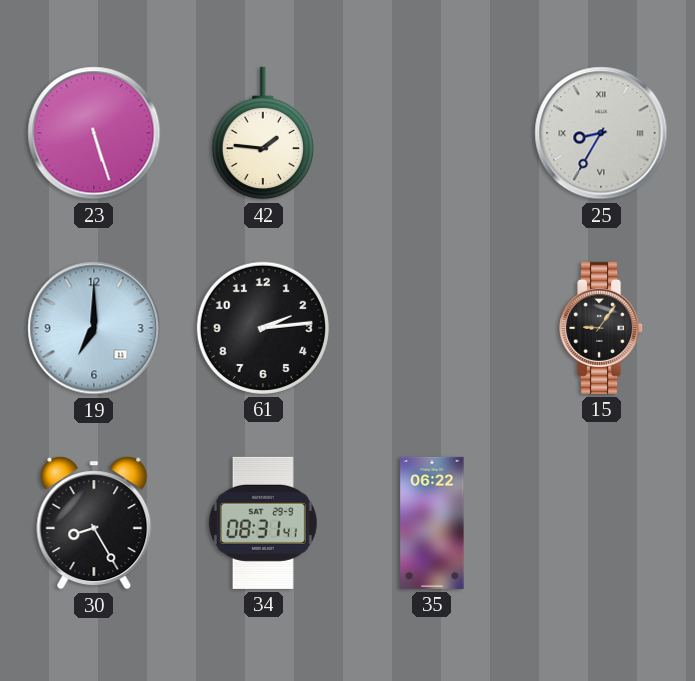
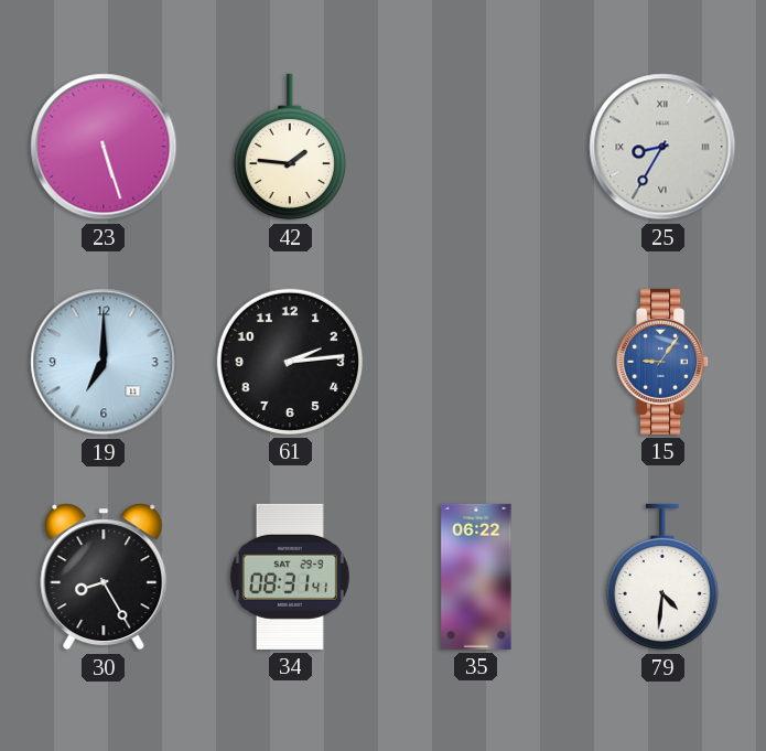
15 dial: black -> blue (663, 362)
79: none -> 4:31 (662, 577)
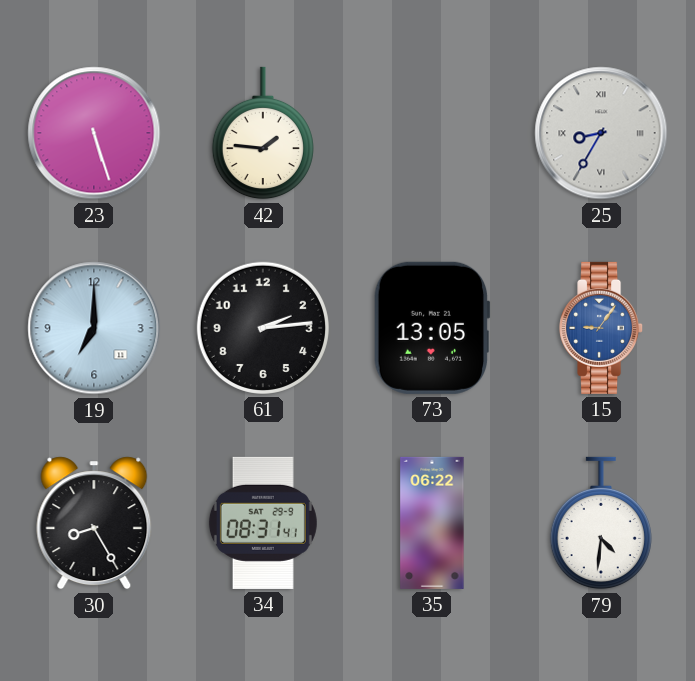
73: none -> 13:05 (432, 328)
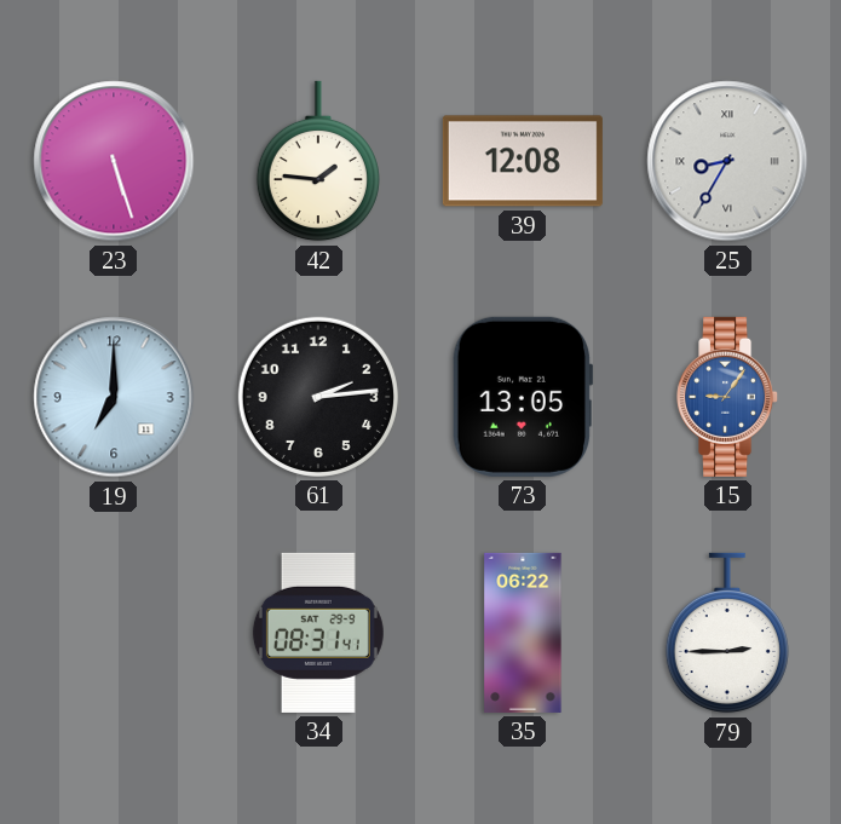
39: none -> 12:08 (523, 161)
30: 8:25 -> none (94, 523)
79: 4:31 -> 2:45 (727, 633)
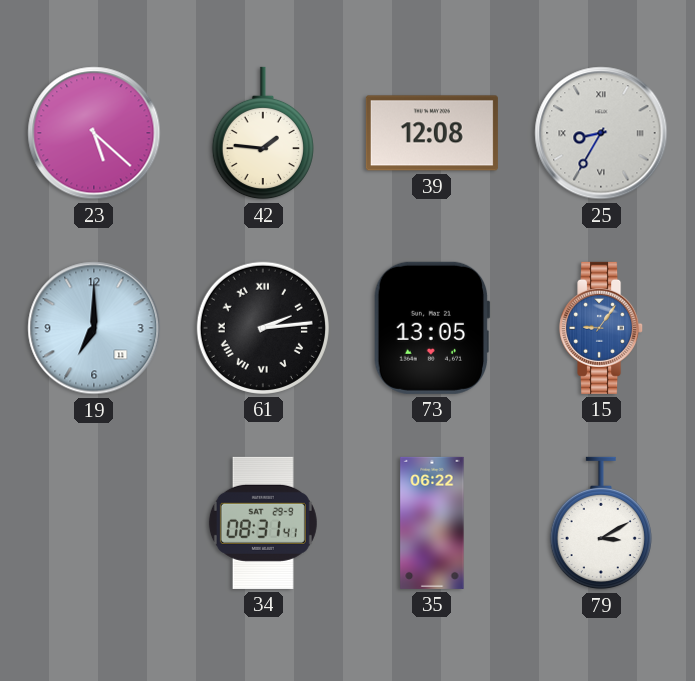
23: 5:27 -> 5:22 (94, 133)
61 numerals: Arabic -> Roman (263, 328)
79: 2:45 -> 3:10 (601, 523)
